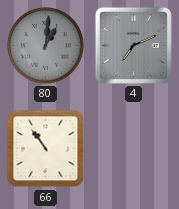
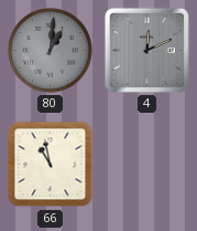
4: 7:11 -> 12:11 (146, 50)
66: 10:54 -> 10:58 (51, 165)
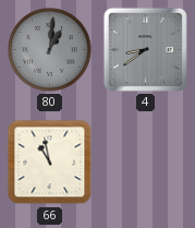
4: 12:11 -> 8:39 (145, 49)
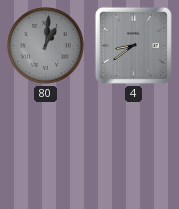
66: 10:58 -> none (50, 163)
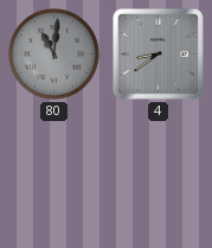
80: 1:01 -> 11:01 (54, 55)
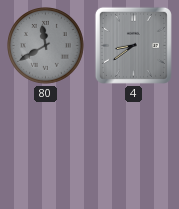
80: 11:01 -> 11:40 (46, 46)
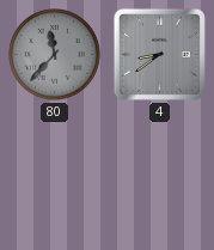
80: 11:40 -> 11:37 (55, 55)
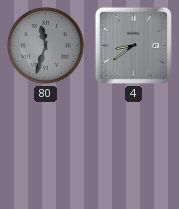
80: 11:37 -> 11:33 (46, 46)
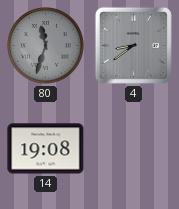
14: none -> 19:08 (46, 149)
